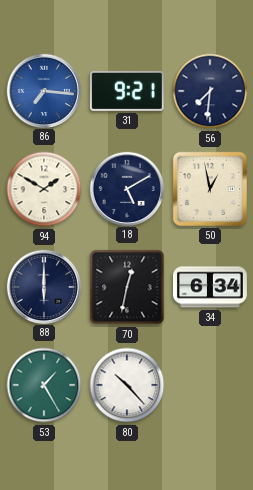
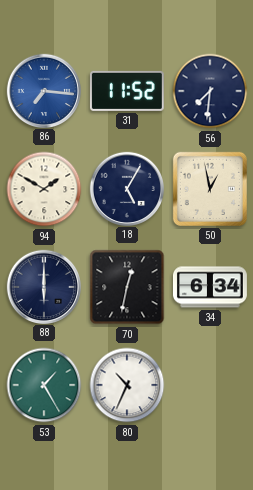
31: 9:21 -> 11:52 (127, 91)
18: 5:10 -> 5:05 (126, 188)
80: 10:23 -> 10:34 (127, 385)
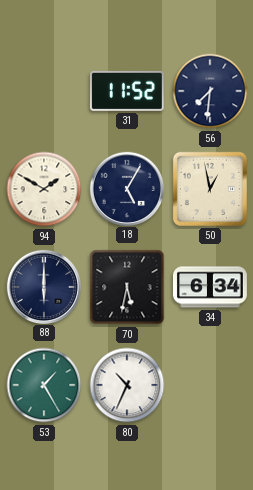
86: 7:16 -> none (43, 90)
70: 12:32 -> 5:32 (127, 287)
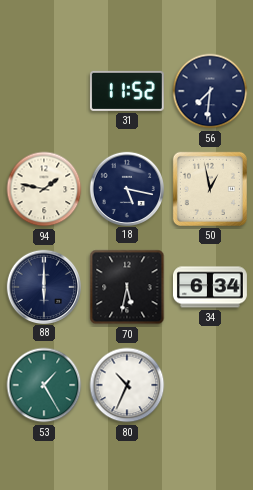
94: 1:50 -> 1:47 (44, 189)
18: 5:05 -> 5:17 (126, 188)
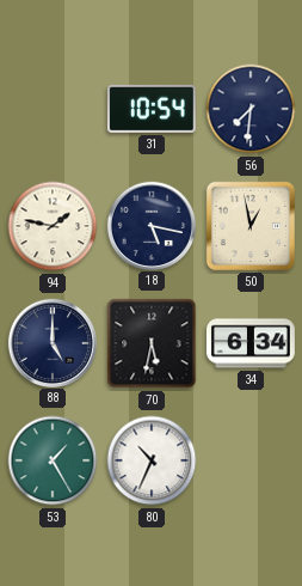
31: 11:52 -> 10:54 (152, 109)
88: 6:00 -> 5:00 (51, 342)
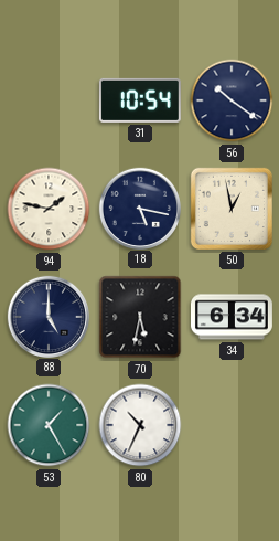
56: 7:31 -> 10:21 (232, 100)
